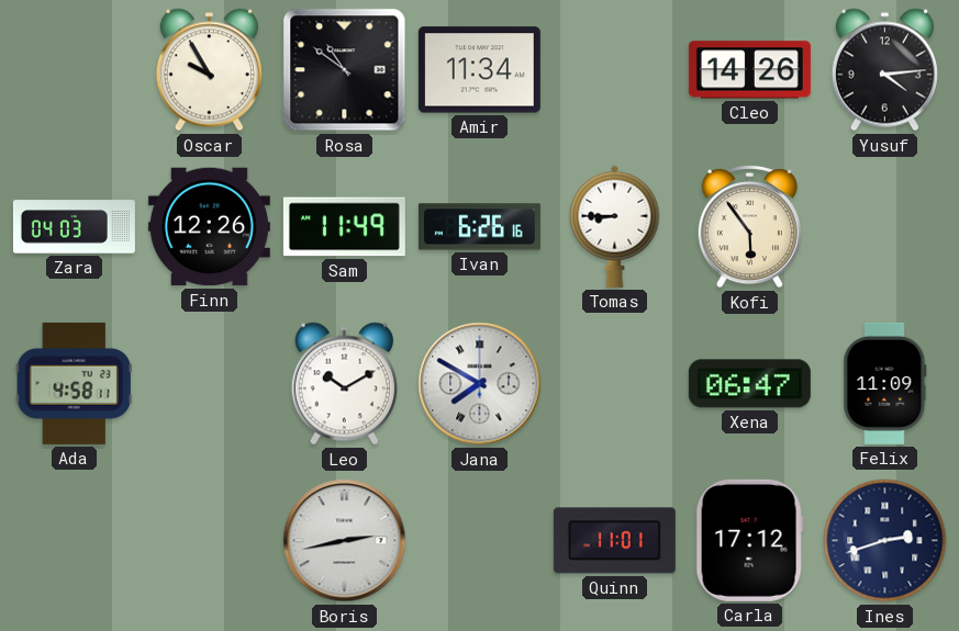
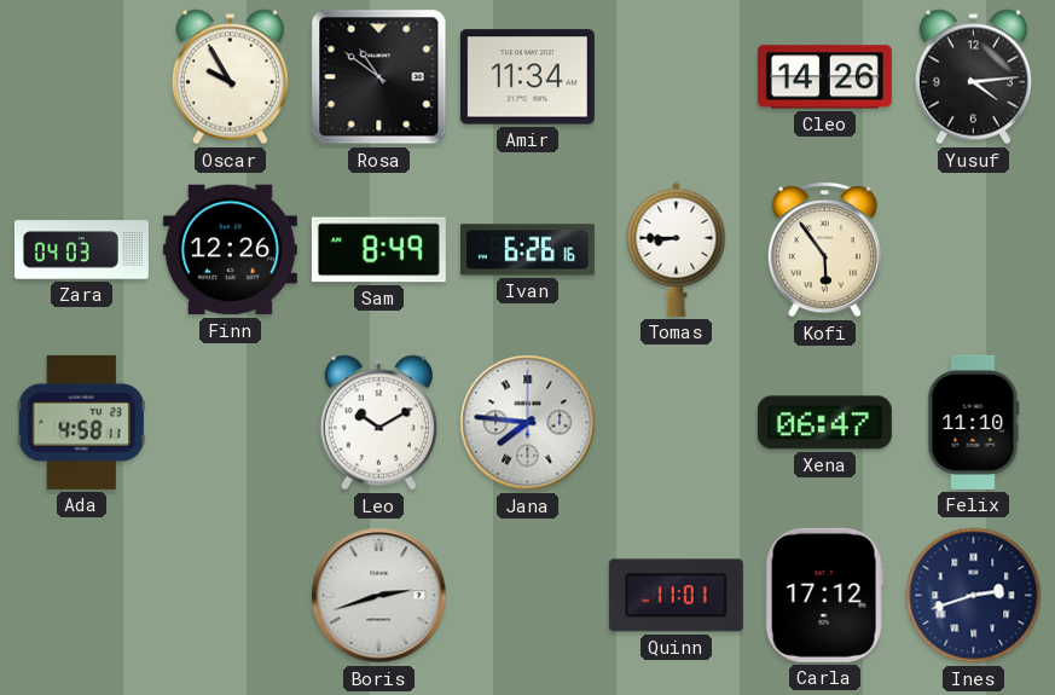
Sam: 11:49 -> 8:49 (378, 250)
Jana: 7:50 -> 7:46 (528, 423)
Felix: 11:09 -> 11:10 (974, 422)
Boris: 2:43 -> 2:42 (379, 596)
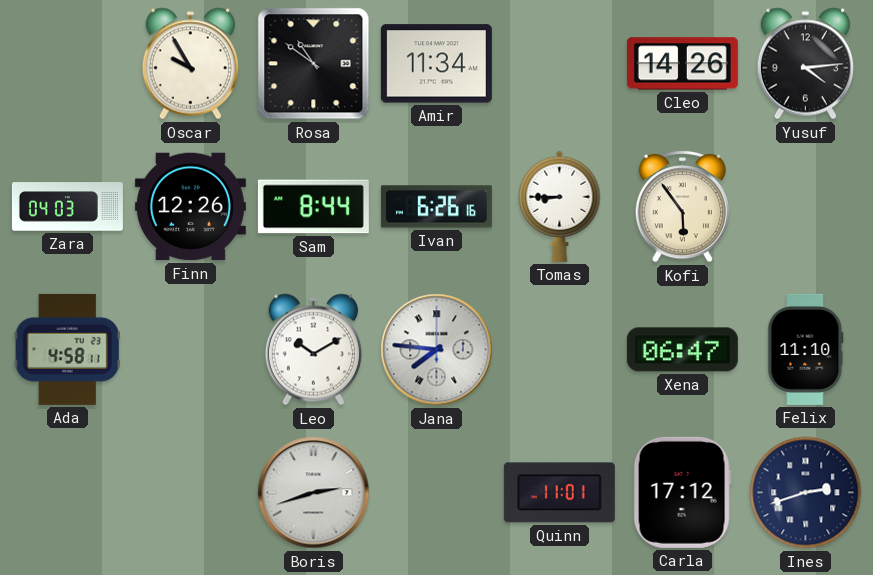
Sam: 8:49 -> 8:44 (313, 207)
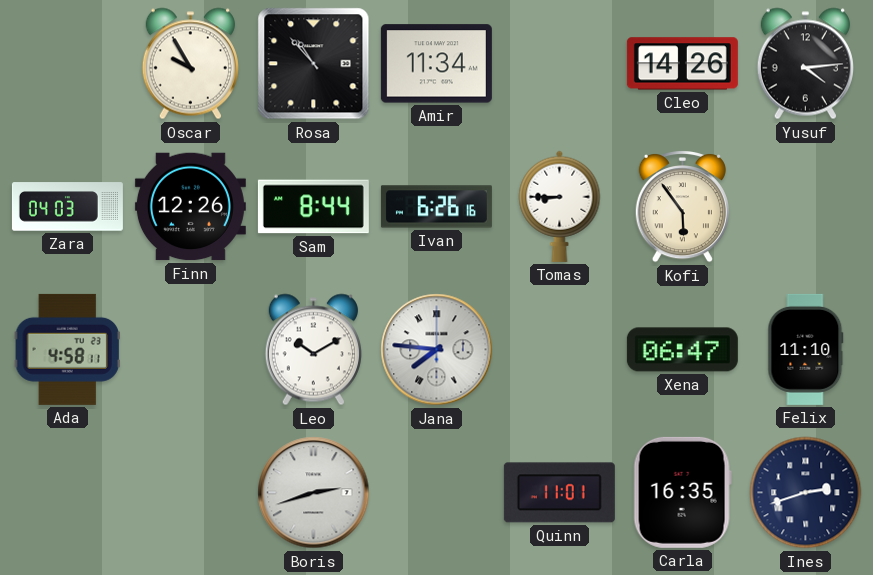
Rosa: 10:51 -> 10:53 (314, 64)
Carla: 17:12 -> 16:35 (682, 492)
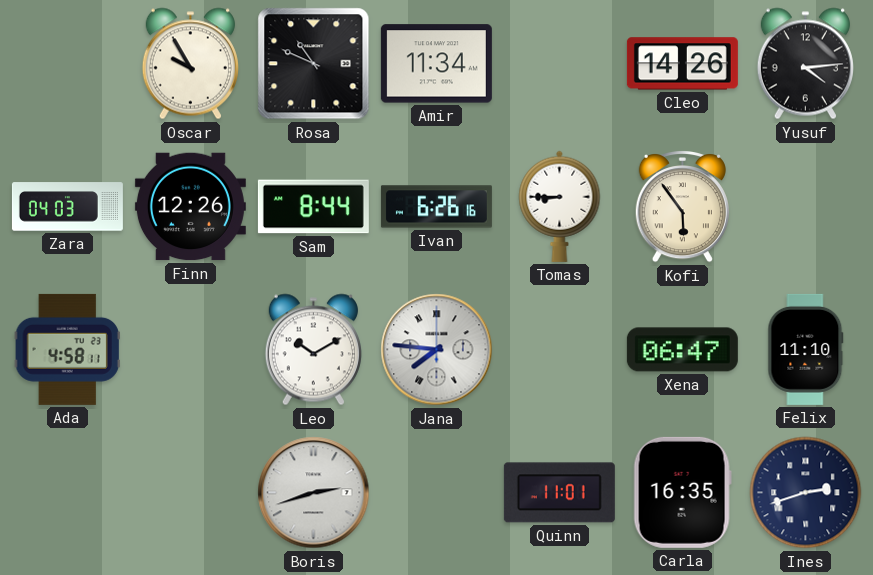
Rosa: 10:53 -> 10:49 (314, 64)
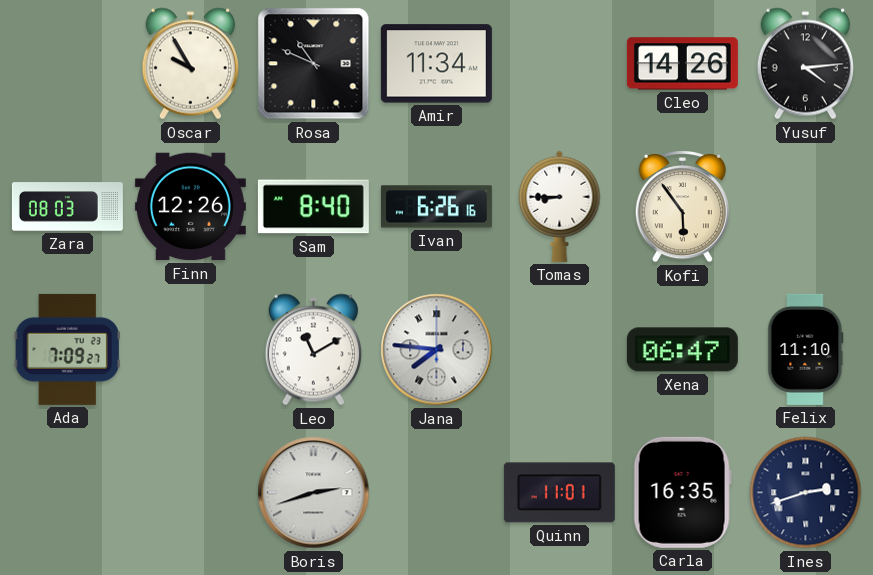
Zara: 04:03 -> 08:03 (67, 207)
Sam: 8:44 -> 8:40 (313, 207)
Ada: 4:58 -> 7:09 (67, 349)
Leo: 10:10 -> 11:10 (313, 350)
